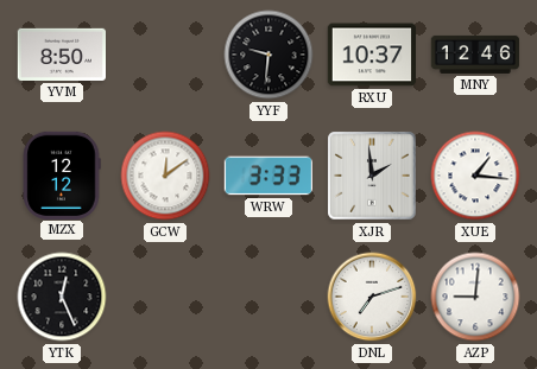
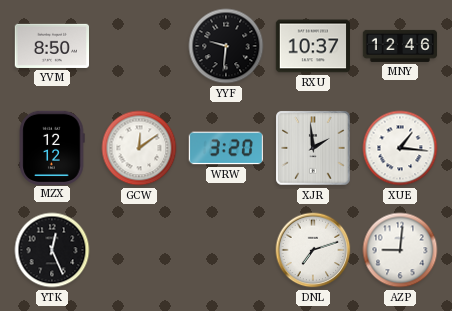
WRW: 3:33 -> 3:20 (225, 148)
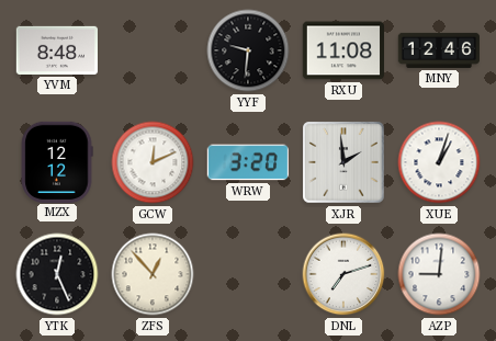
YVM: 8:50 -> 8:48 (56, 50)
RXU: 10:37 -> 11:08 (343, 50)
GCW: 12:09 -> 12:11 (153, 162)
XUE: 1:16 -> 1:03 (439, 162)
ZFS: none -> 12:53 (153, 274)
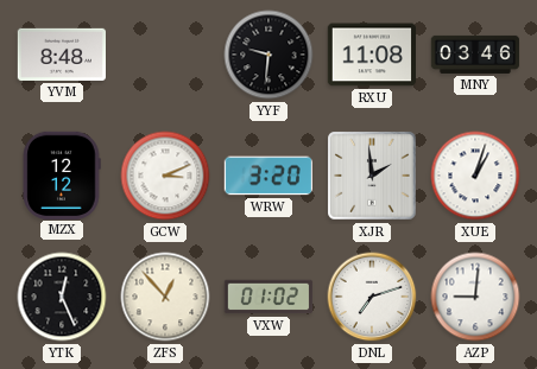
MNY: 12:46 -> 03:46 (475, 55)
GCW: 12:11 -> 3:11 (165, 176)
VXW: none -> 01:02 (268, 297)
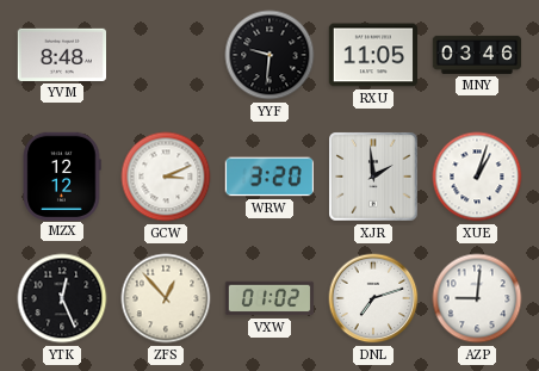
RXU: 11:08 -> 11:05 (373, 55)
